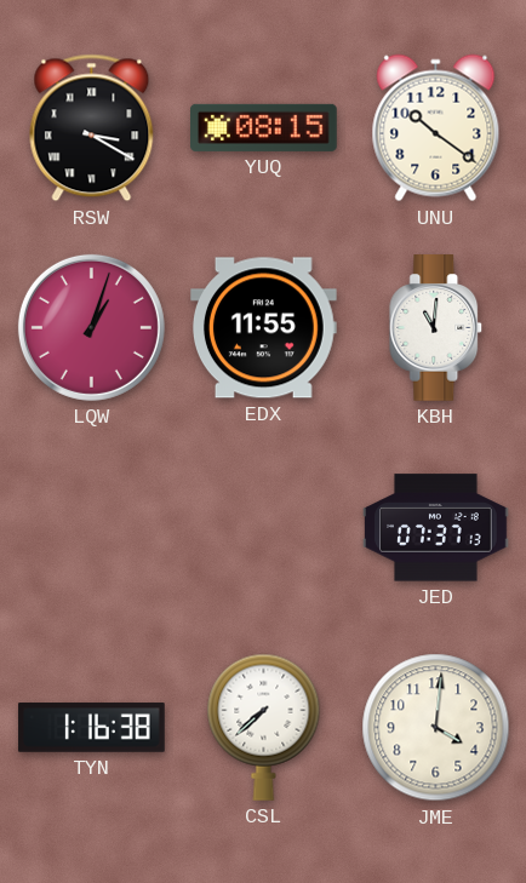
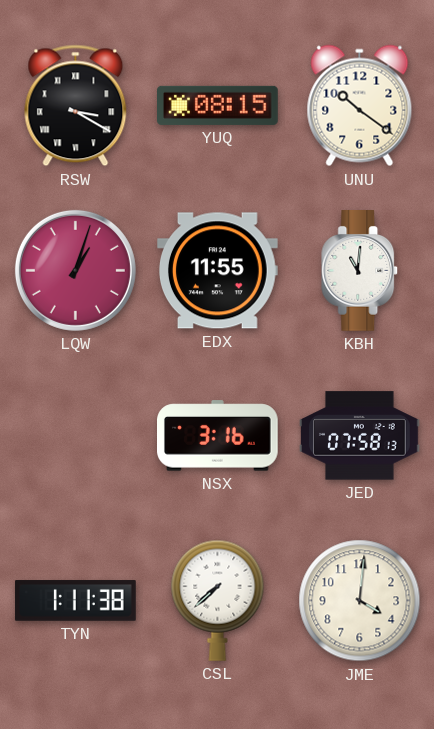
NSX: none -> 3:16 (218, 436)
JED: 07:37 -> 07:58 (360, 436)
TYN: 1:16 -> 1:11 (76, 601)
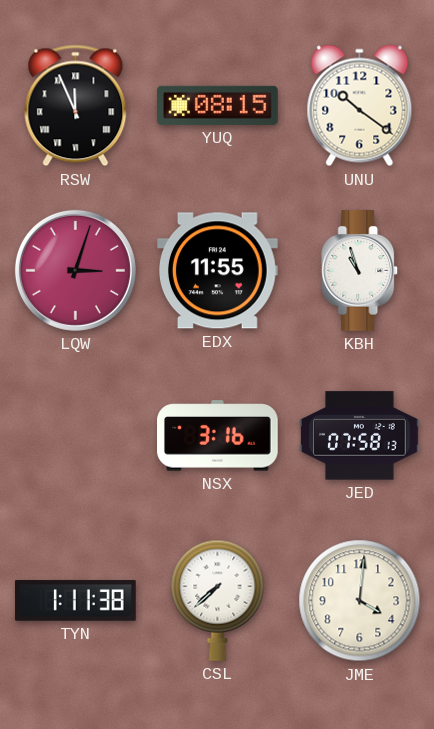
RSW: 3:20 -> 11:56 (76, 106)
LQW: 1:03 -> 3:03 (75, 270)
KBH: 11:01 -> 10:57 (360, 271)
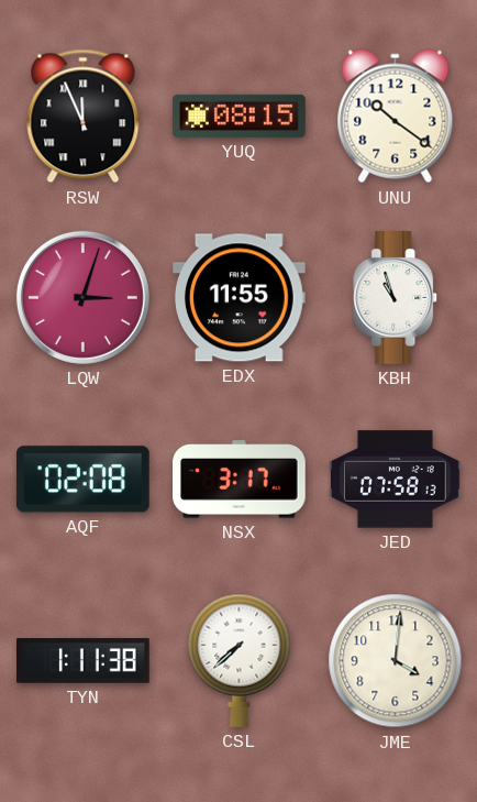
AQF: none -> 02:08 (82, 480)
NSX: 3:16 -> 3:17 (240, 480)
